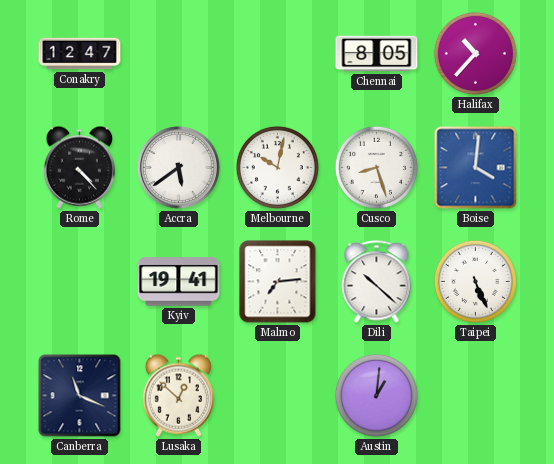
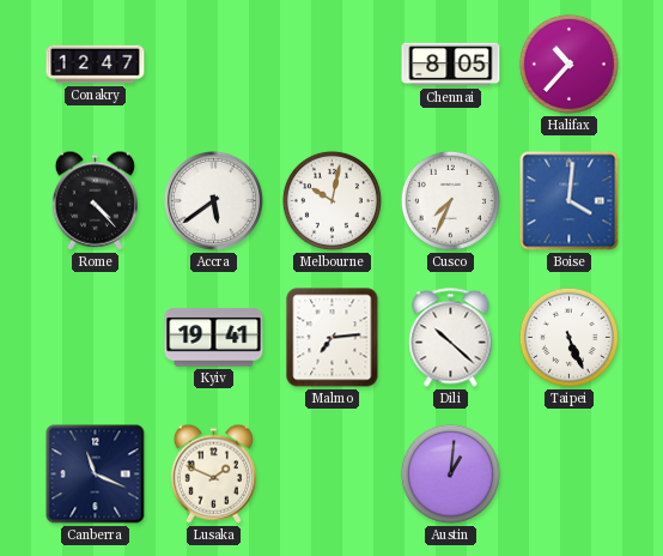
Cusco: 8:27 -> 7:34 (450, 200)
Lusaka: 12:52 -> 1:49 (213, 473)
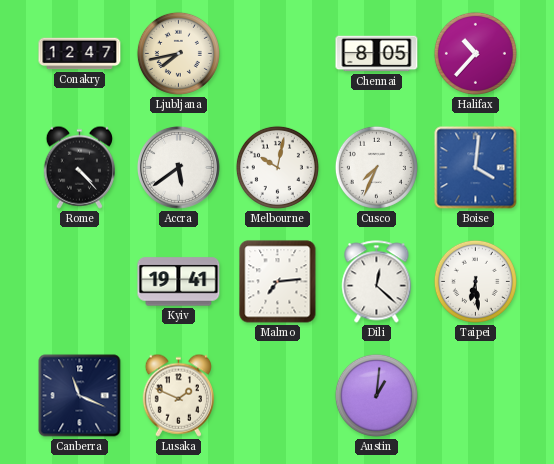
Ljubljana: none -> 7:43 (178, 53)
Dili: 10:22 -> 12:22 (377, 282)
Taipei: 5:26 -> 6:29 (475, 281)
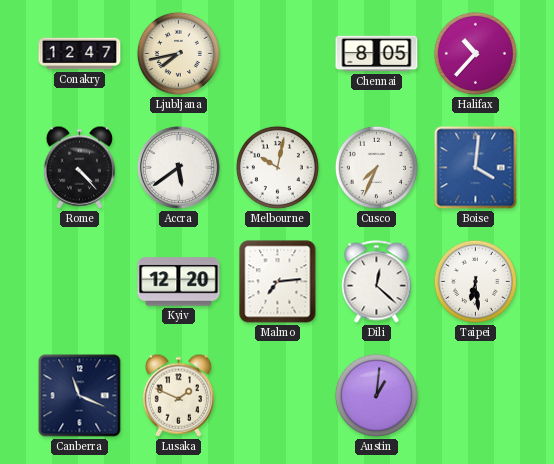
Kyiv: 19:41 -> 12:20 (179, 282)
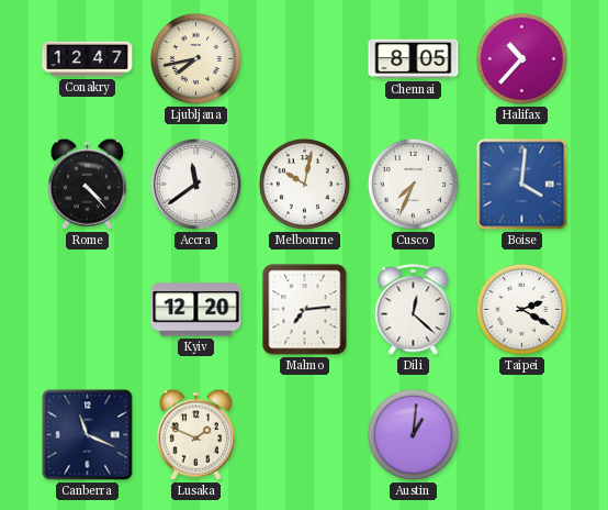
Accra: 5:39 -> 11:39 (195, 184)
Taipei: 6:29 -> 2:20 (521, 309)
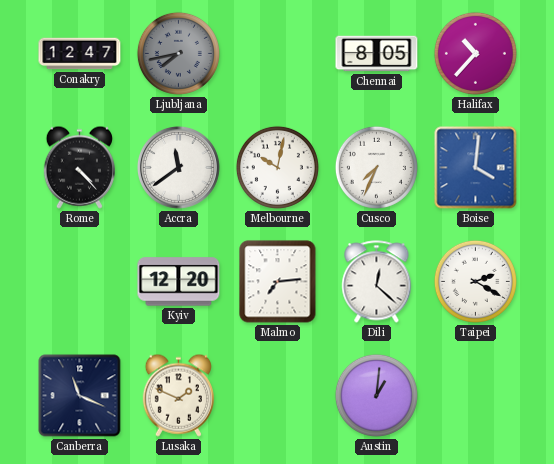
Ljubljana dial: cream -> grey (178, 53)
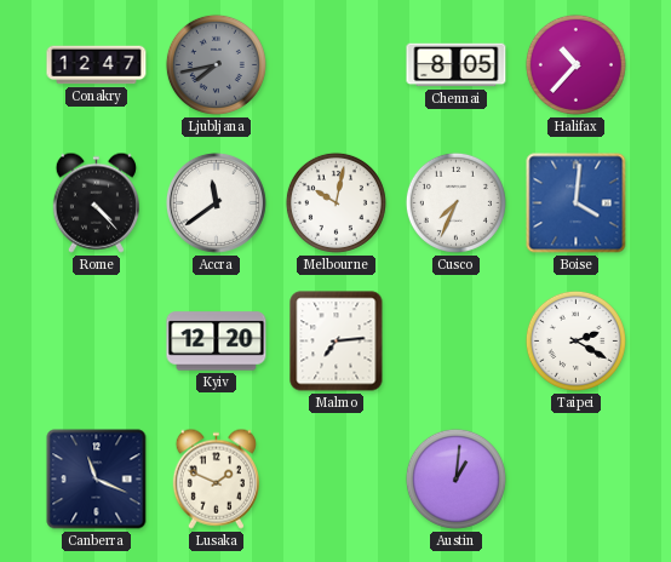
Dili: 12:22 -> none (377, 282)
